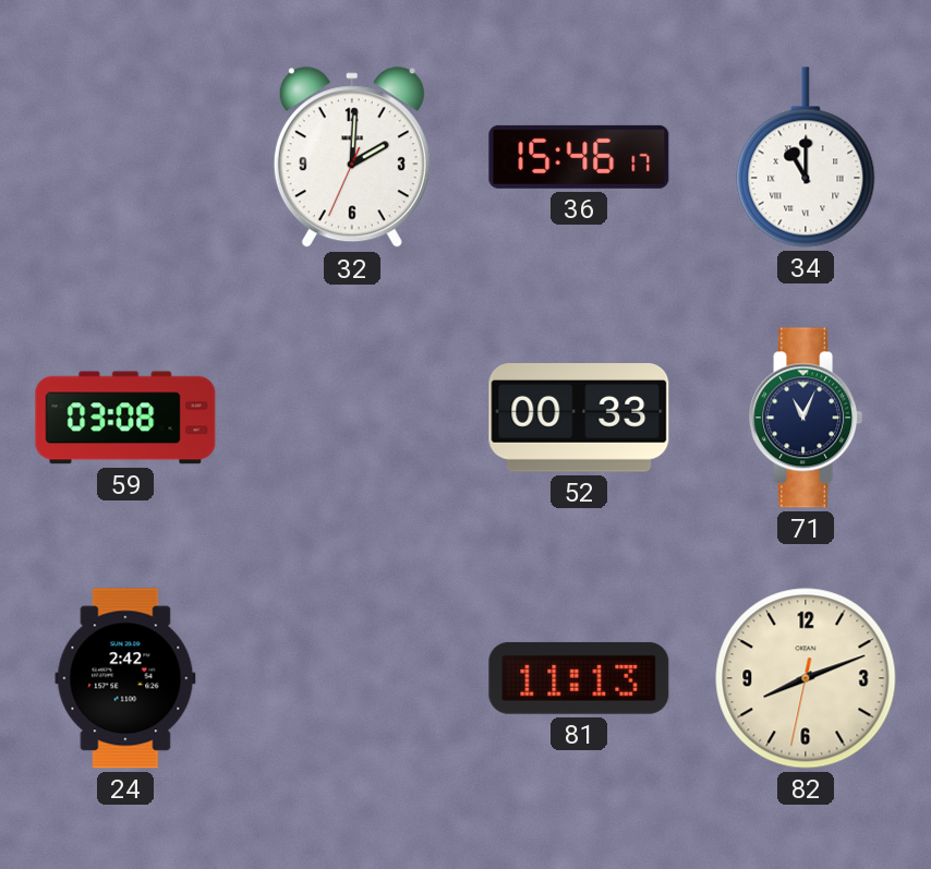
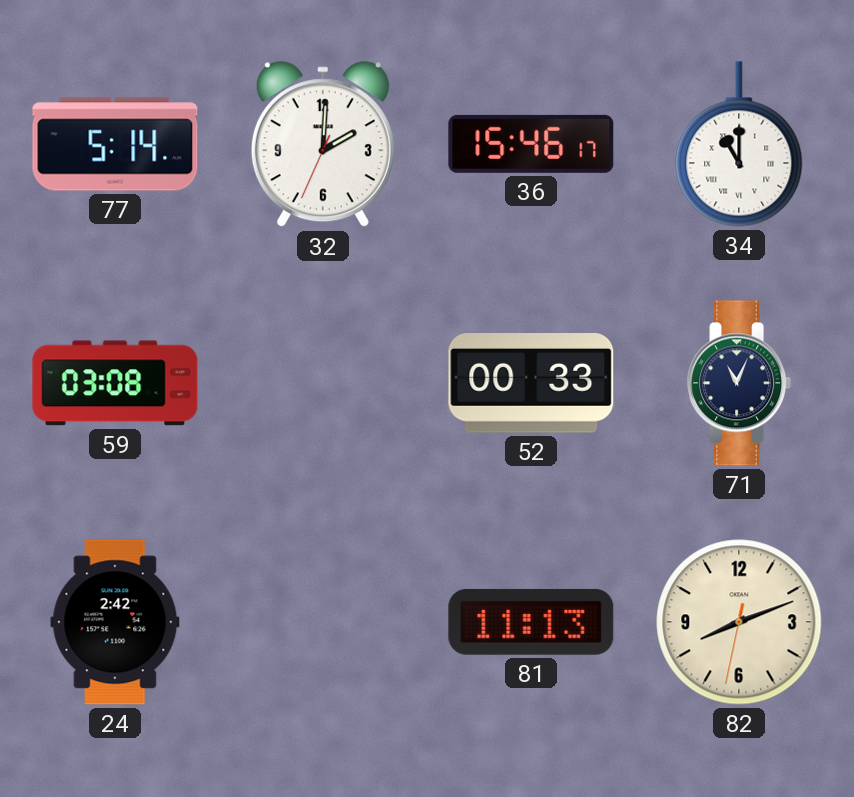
77: none -> 5:14 (115, 144)
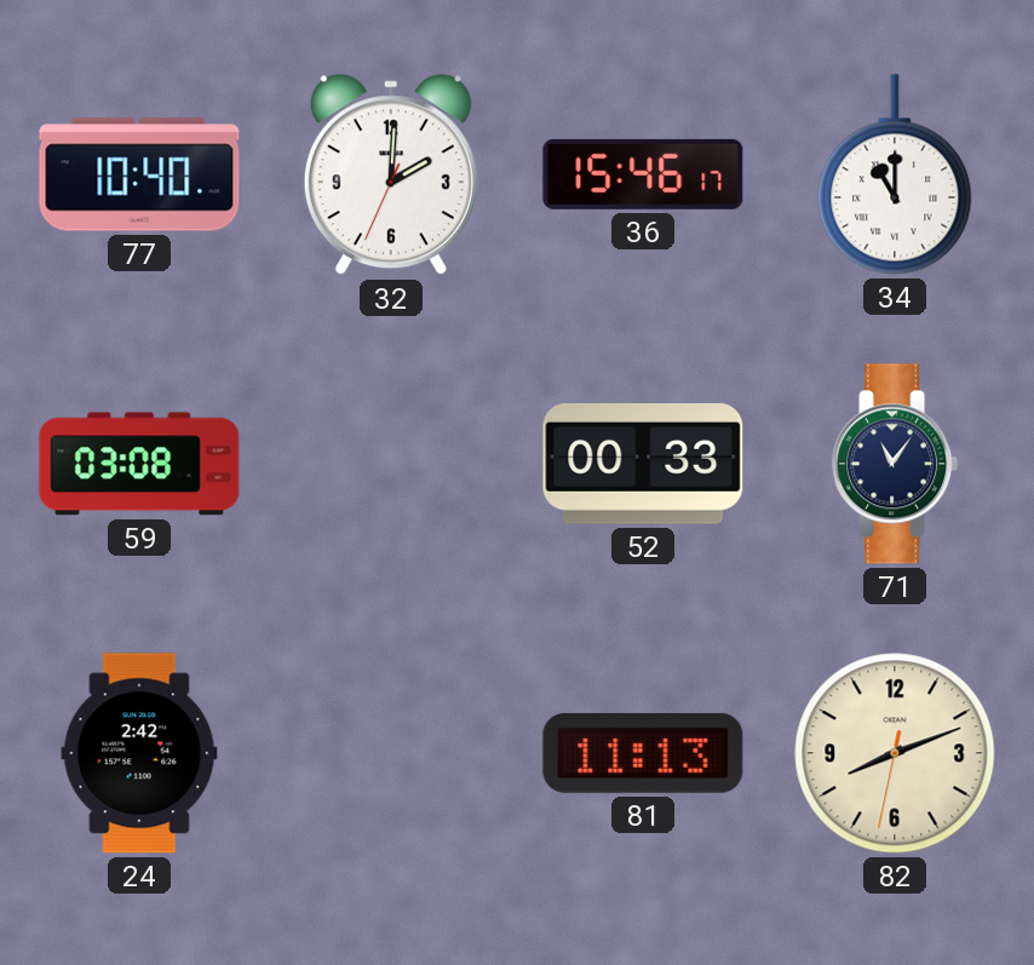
77: 5:14 -> 10:40 (139, 174)
71: 11:04 -> 11:06 (895, 464)
